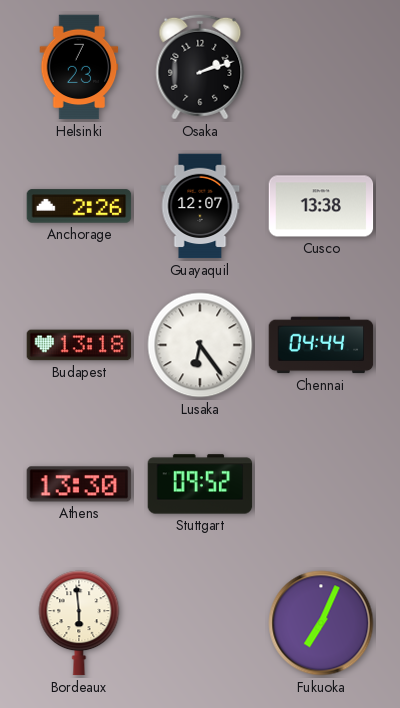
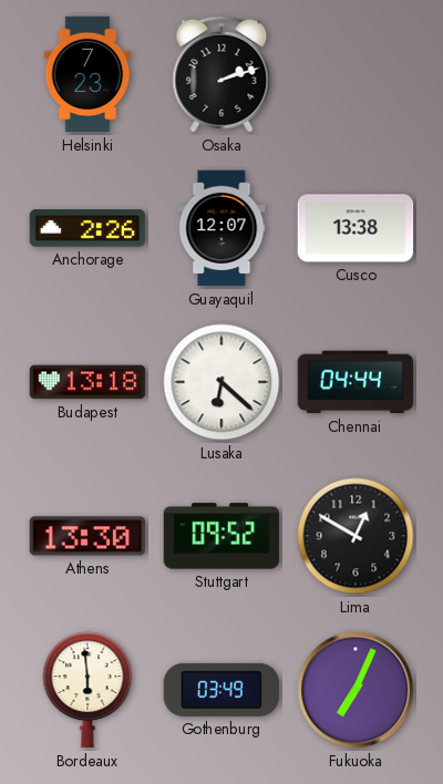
Lusaka: 6:24 -> 6:22 (221, 382)
Lima: none -> 12:50 (356, 536)
Gothenburg: none -> 03:49 (221, 690)
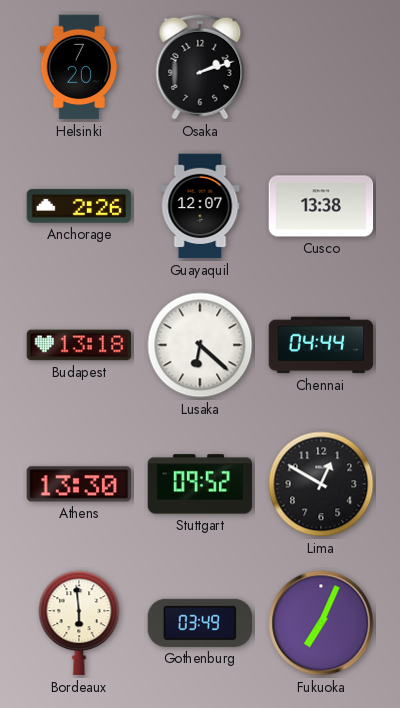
Helsinki: 7:23 -> 7:20 (79, 67)
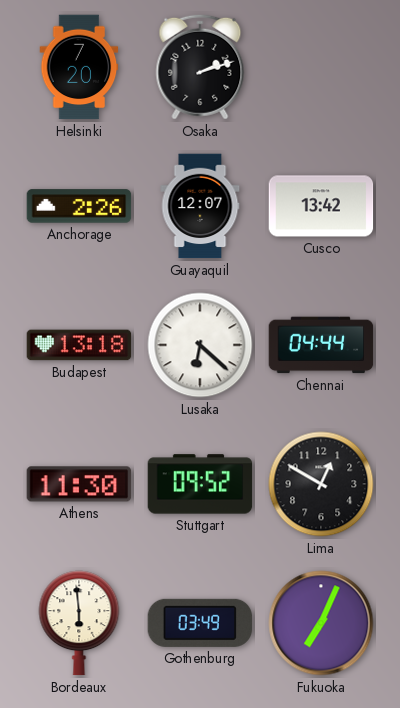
Cusco: 13:38 -> 13:42 (321, 206)
Athens: 13:30 -> 11:30 (79, 484)
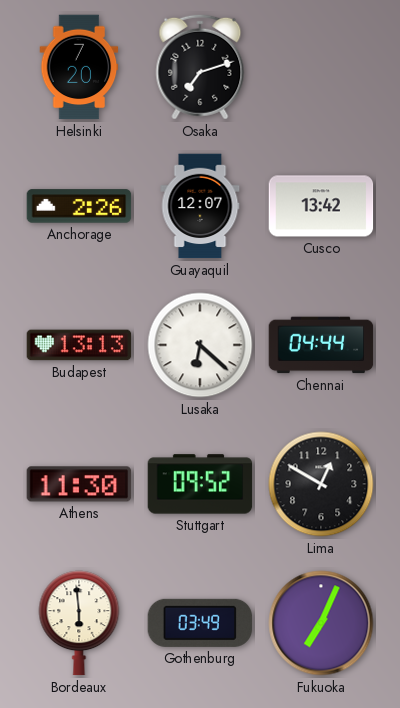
Osaka: 2:12 -> 7:12 (200, 67)
Budapest: 13:18 -> 13:13 (79, 345)
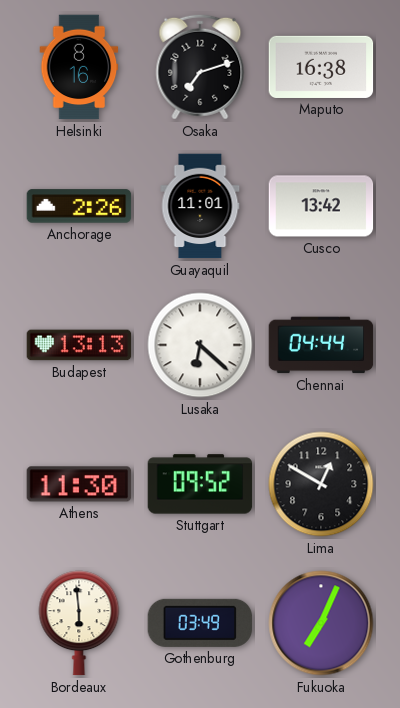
Helsinki: 7:20 -> 8:16 (79, 67)
Maputo: none -> 16:38 (321, 67)
Guayaquil: 12:07 -> 11:01 (200, 206)
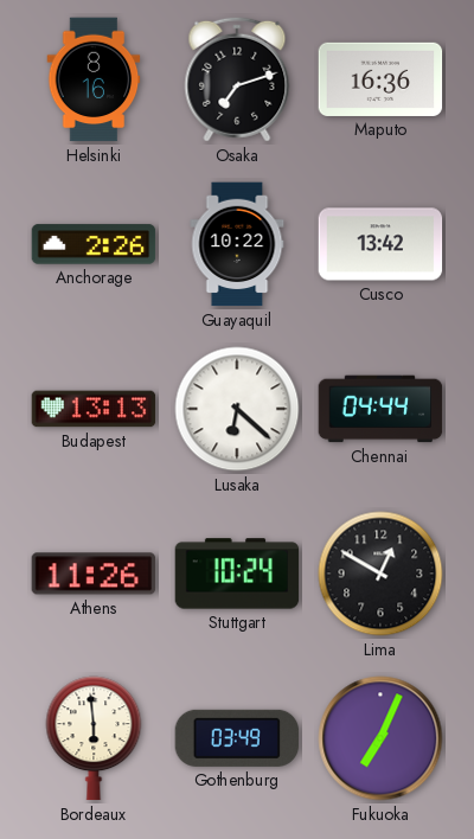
Maputo: 16:38 -> 16:36 (380, 79)
Guayaquil: 11:01 -> 10:22 (237, 244)
Athens: 11:30 -> 11:26 (94, 574)
Stuttgart: 09:52 -> 10:24 (237, 574)
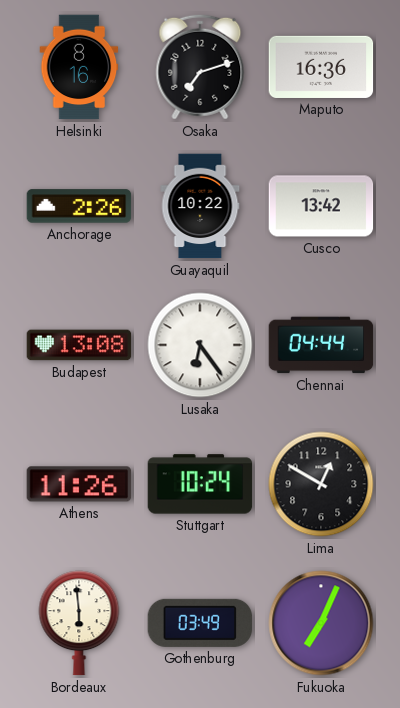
Budapest: 13:13 -> 13:08 (79, 345)
Lusaka: 6:22 -> 6:24 (200, 345)
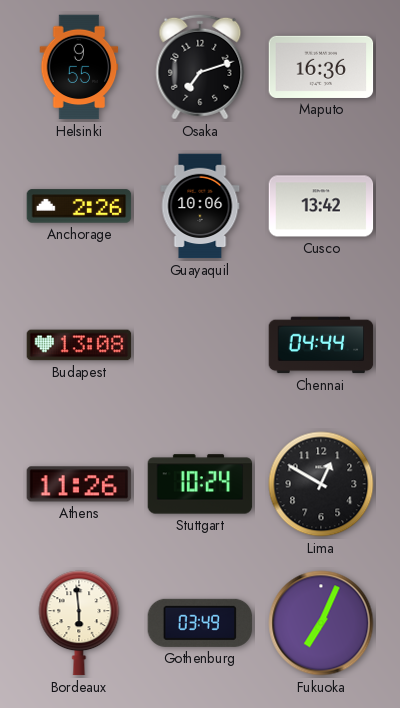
Helsinki: 8:16 -> 9:55 (79, 67)
Guayaquil: 10:22 -> 10:06 (200, 206)
Lusaka: 6:24 -> none (200, 345)
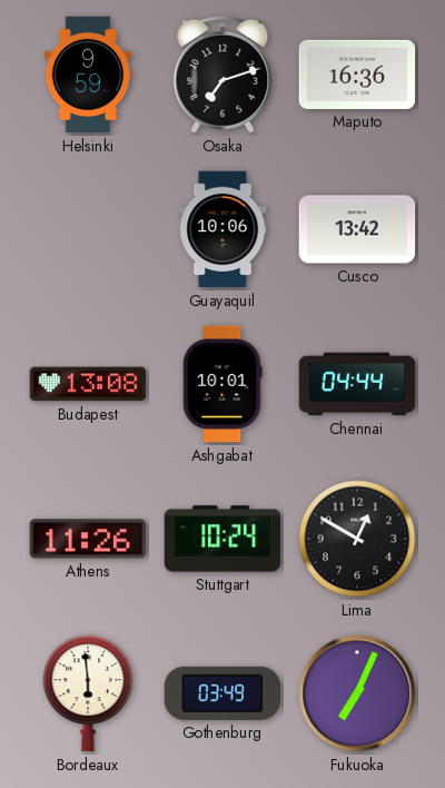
Helsinki: 9:55 -> 9:59 (88, 75)
Anchorage: 2:26 -> none (79, 206)
Ashgabat: none -> 10:01 (222, 384)
